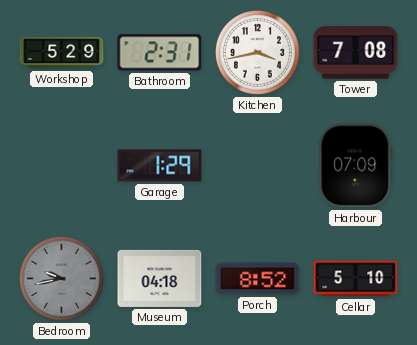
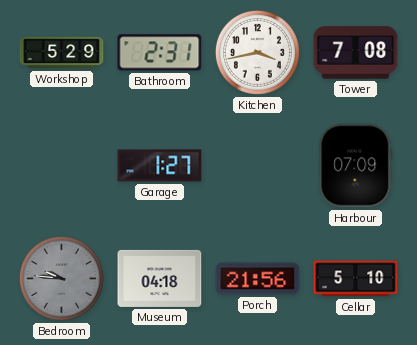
Garage: 1:29 -> 1:27 (160, 166)
Bedroom: 9:43 -> 9:46 (61, 278)
Porch: 8:52 -> 21:56 (258, 279)
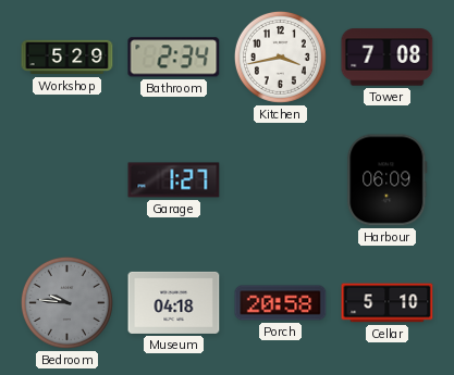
Bathroom: 2:31 -> 2:34 (174, 58)
Harbour: 07:09 -> 06:09 (388, 180)
Porch: 21:56 -> 20:58 (281, 303)
